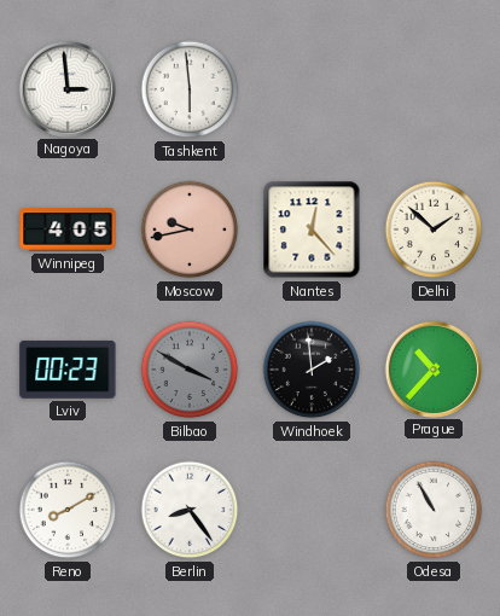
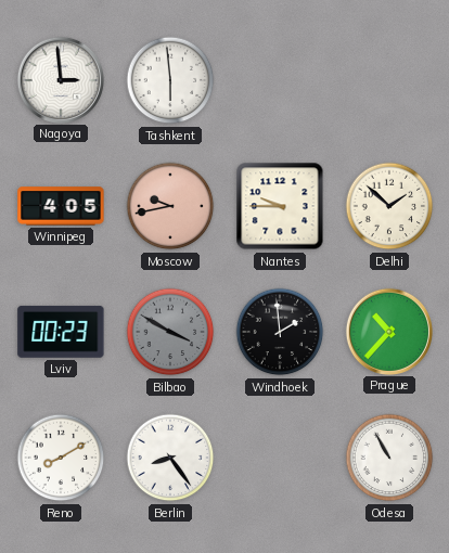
Nantes: 12:23 -> 9:45 (280, 206)
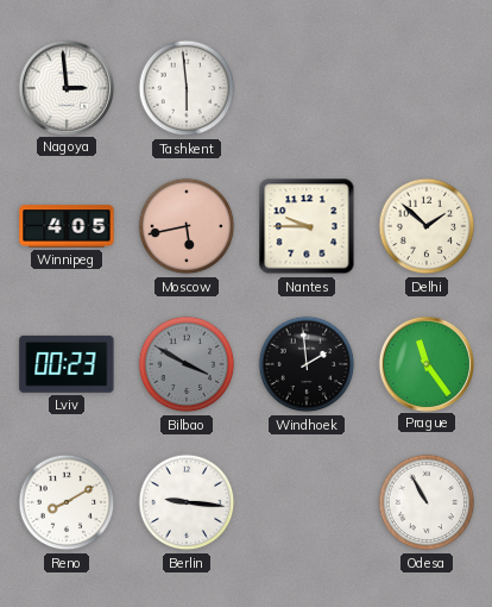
Moscow: 9:43 -> 5:43 (187, 226)
Prague: 10:37 -> 11:24 (425, 363)
Berlin: 8:24 -> 9:16 (187, 502)
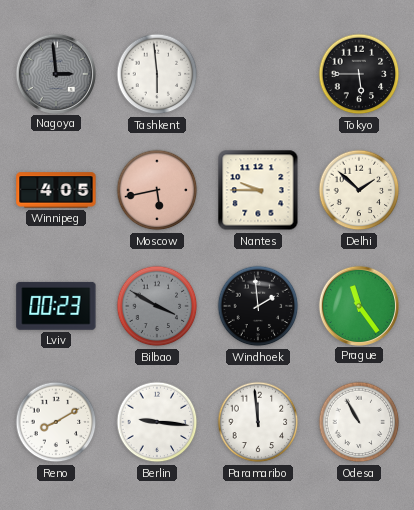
Nagoya dial: white -> grey (55, 73)
Tokyo: none -> 5:45 (359, 74)
Paramaribo: none -> 11:59 (258, 422)
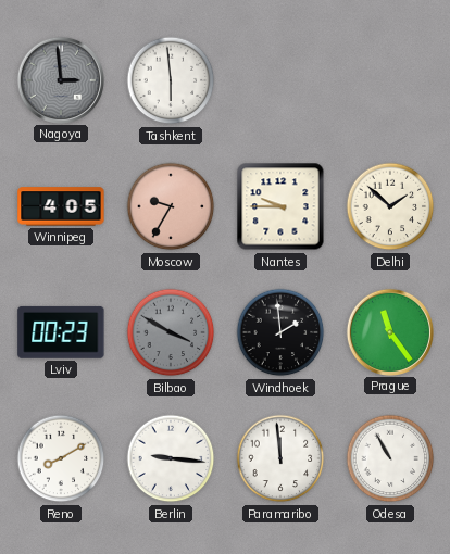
Tokyo: 5:45 -> none (359, 74)
Moscow: 5:43 -> 9:35 (171, 206)
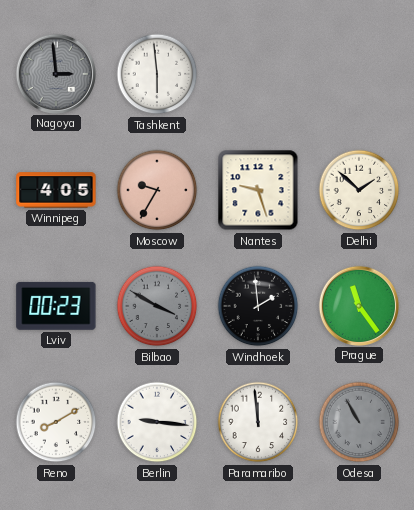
Nantes: 9:45 -> 9:27 (258, 190)
Odesa dial: white -> grey (359, 422)
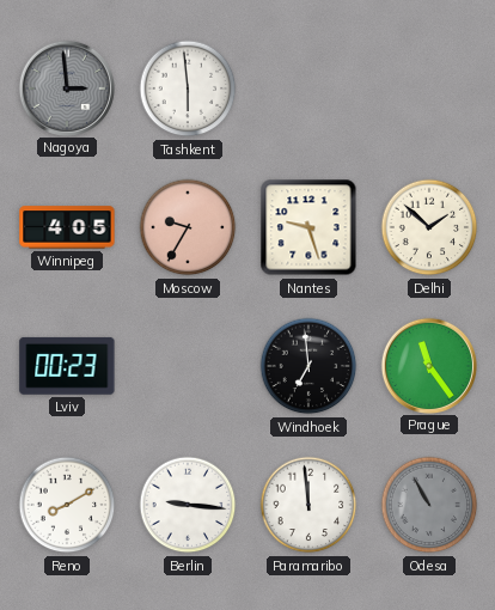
Bilbao: 3:50 -> none (157, 306)
Windhoek: 1:59 -> 6:59 (308, 366)
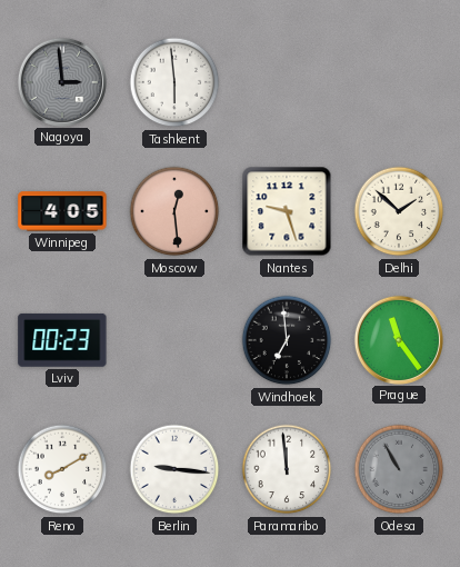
Moscow: 9:35 -> 12:29 (174, 211)
